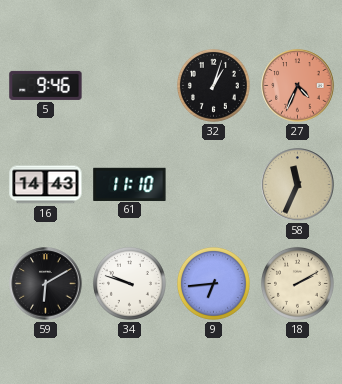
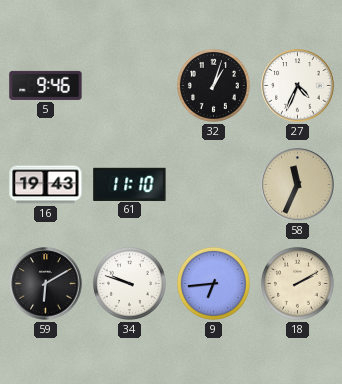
27 dial: salmon -> white (298, 86)
16: 14:43 -> 19:43 (46, 185)
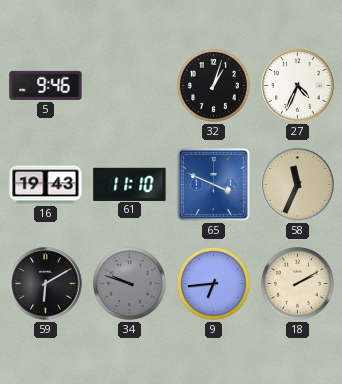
65: none -> 3:49 (213, 184)
34 dial: white -> grey (129, 283)
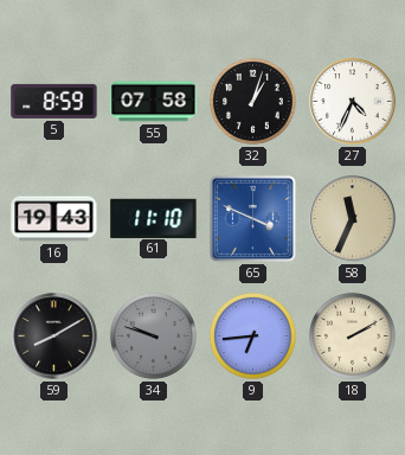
5: 9:46 -> 8:59 (54, 101)
55: none -> 07:58 (154, 102)
59: 6:10 -> 8:10 (54, 337)
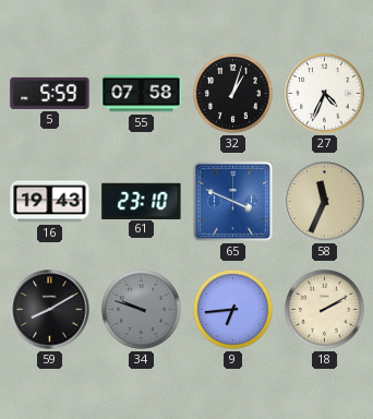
5: 8:59 -> 5:59 (50, 93)
61: 11:10 -> 23:10 (142, 201)
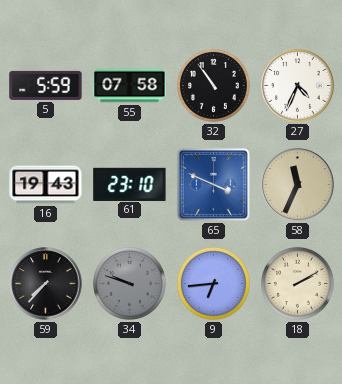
32: 1:03 -> 10:54 (213, 85)
59: 8:10 -> 7:37 (46, 284)
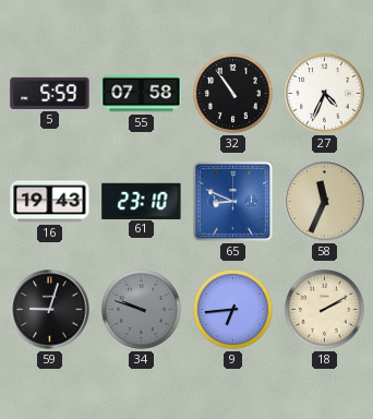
65: 3:49 -> 8:49 (232, 201)
59: 7:37 -> 9:03 (50, 310)
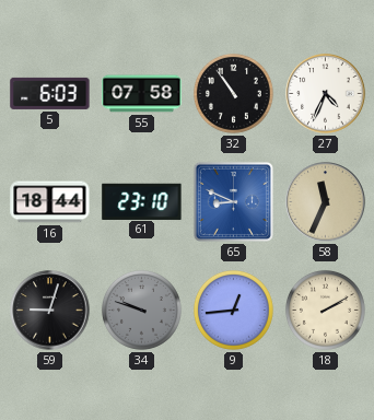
5: 5:59 -> 6:03 (50, 93)
16: 19:43 -> 18:44 (50, 202)
9: 6:44 -> 12:44 (233, 310)
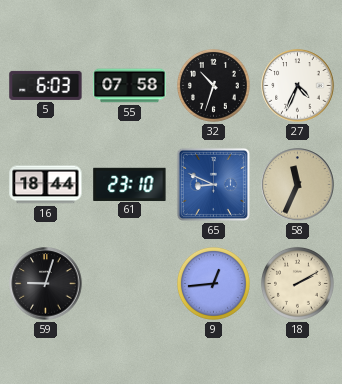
32: 10:54 -> 10:33 (213, 85)
34: 9:48 -> none (141, 310)
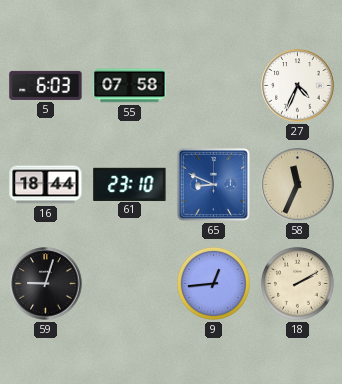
32: 10:33 -> none (213, 85)
